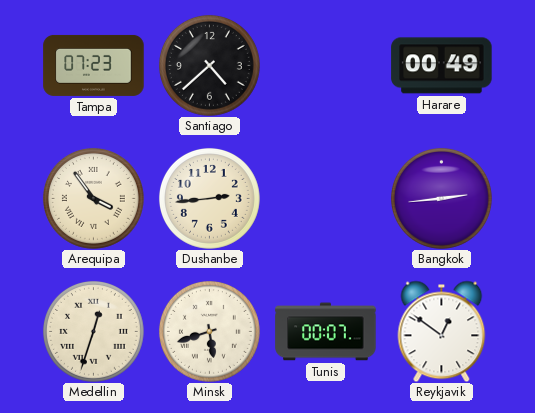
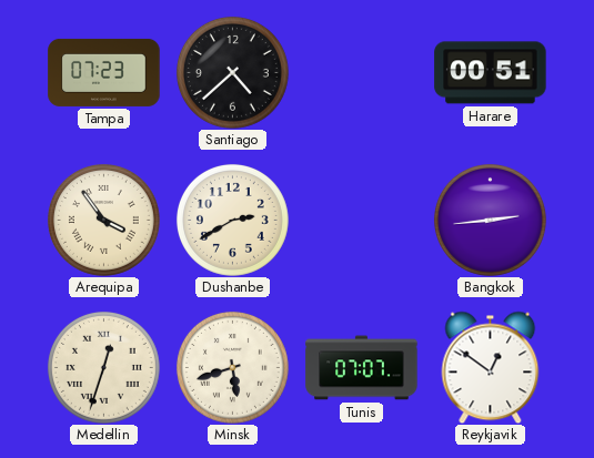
Harare: 00:49 -> 00:51 (491, 73)
Dushanbe: 2:44 -> 2:40 (232, 220)
Tunis: 00:07 -> 07:07 (362, 368)
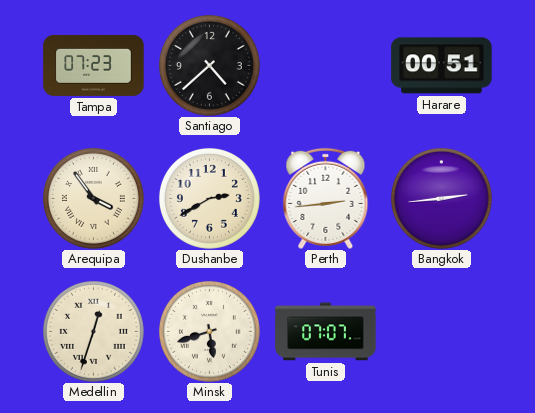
Perth: none -> 2:44 (326, 198)
Reykjavik: 12:51 -> none (491, 367)
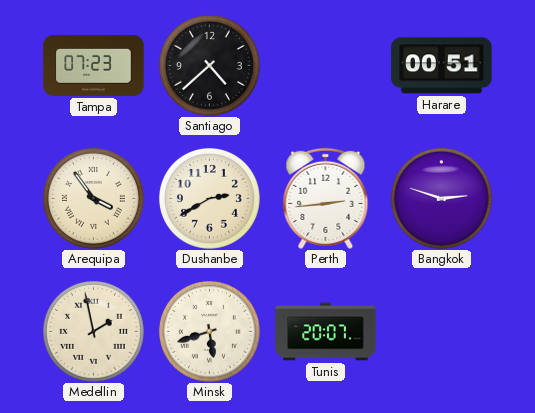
Bangkok: 2:44 -> 2:48 (441, 198)
Medellin: 12:33 -> 1:58 (93, 331)
Tunis: 07:07 -> 20:07 (326, 332)
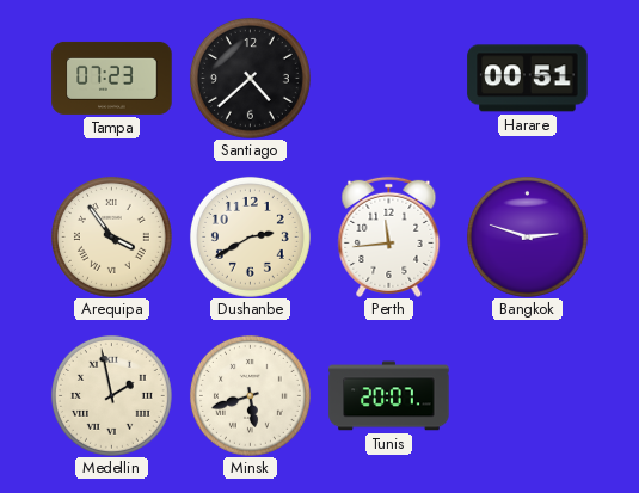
Perth: 2:44 -> 11:44 (389, 236)
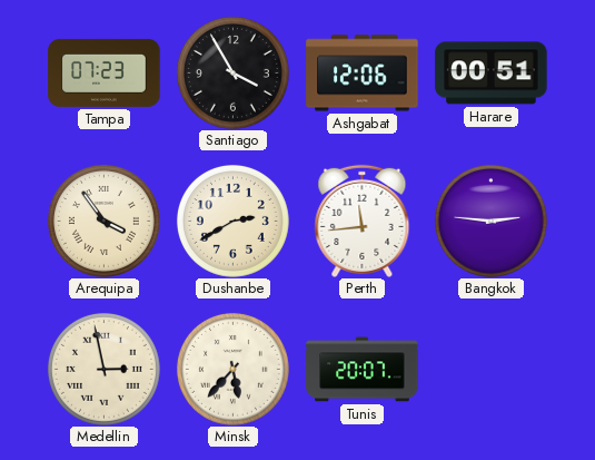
Santiago: 4:38 -> 3:55 (232, 72)
Ashgabat: none -> 12:06 (363, 74)
Bangkok: 2:48 -> 2:46 (490, 221)
Medellin: 1:58 -> 2:58 (103, 369)
Minsk: 5:42 -> 5:37 (232, 369)
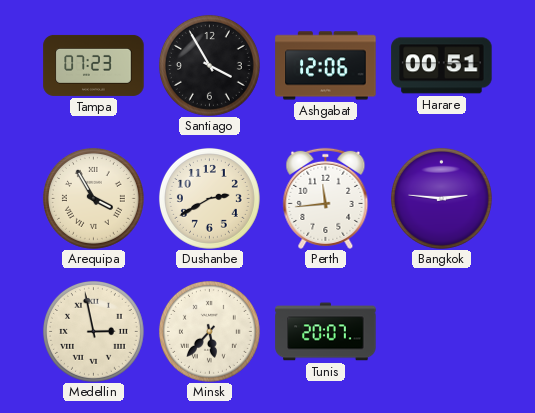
Arequipa: 3:54 -> 3:55 (93, 198)
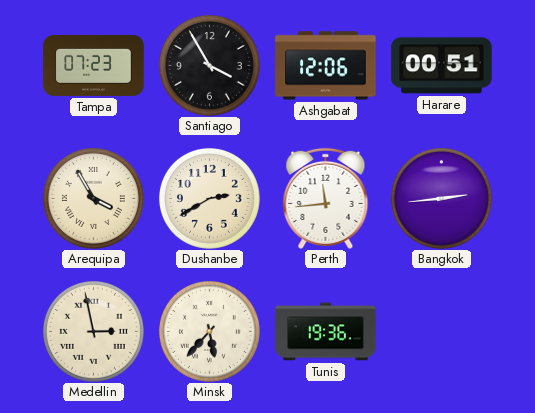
Bangkok: 2:46 -> 2:44 (441, 198)
Tunis: 20:07 -> 19:36 (326, 332)
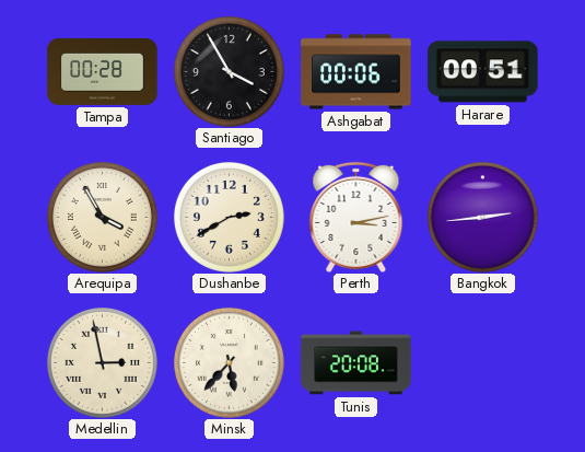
Tampa: 07:23 -> 00:28 (103, 71)
Ashgabat: 12:06 -> 00:06 (356, 72)
Perth: 11:44 -> 3:13 (356, 217)
Tunis: 19:36 -> 20:08 (356, 363)
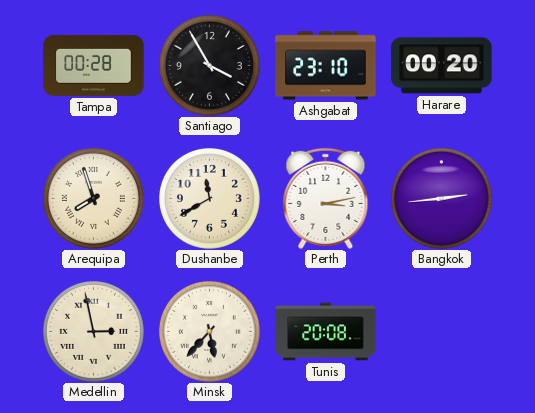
Ashgabat: 00:06 -> 23:10 (326, 66)
Harare: 00:51 -> 00:20 (442, 66)
Arequipa: 3:55 -> 7:57 (93, 198)
Dushanbe: 2:40 -> 11:40 (209, 198)
